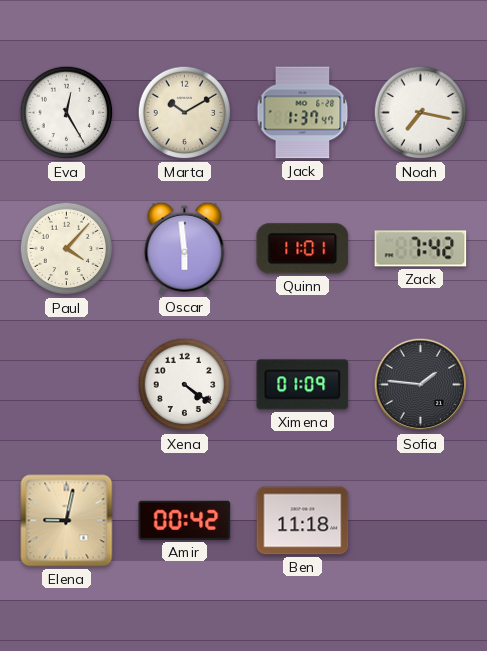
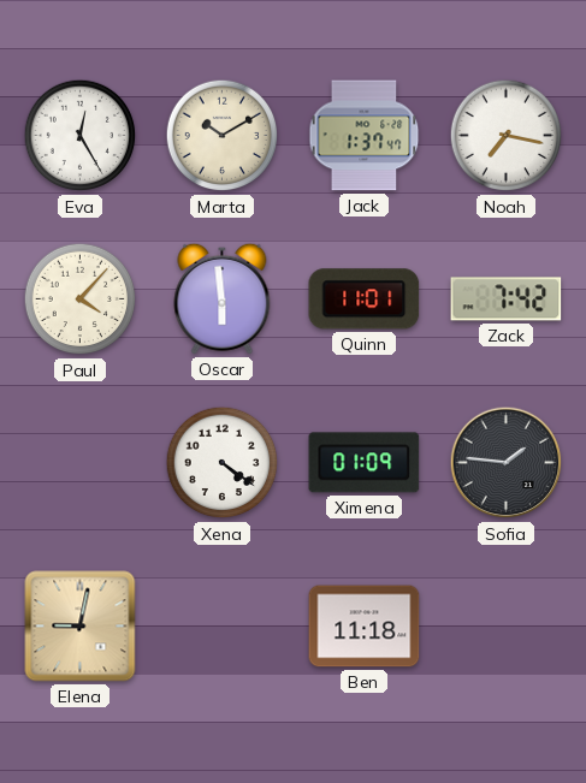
Amir: 00:42 -> none (185, 520)
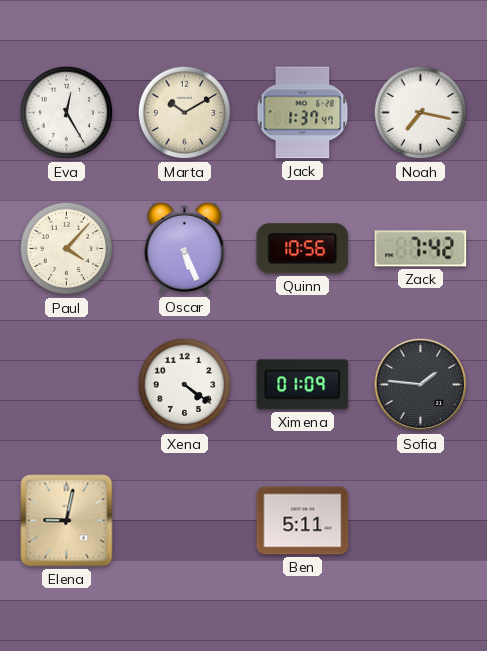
Oscar: 5:59 -> 5:26 (185, 248)
Quinn: 11:01 -> 10:56 (303, 249)
Ben: 11:18 -> 5:11 (303, 521)
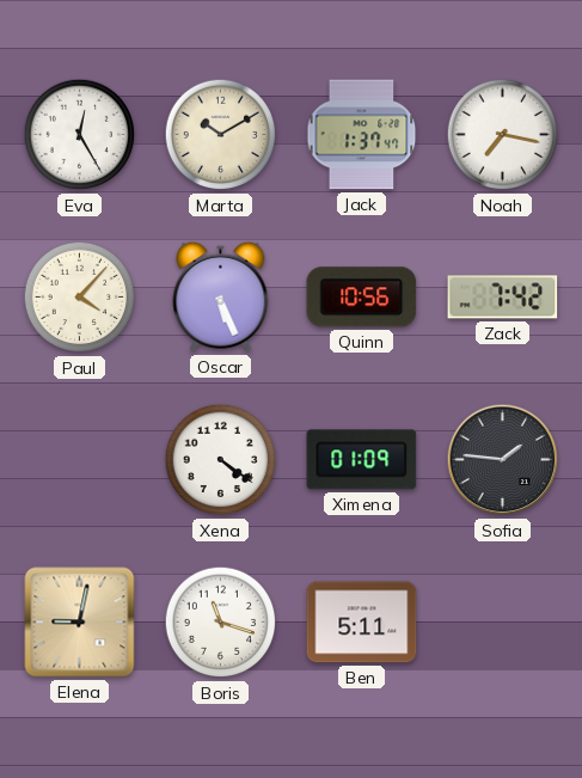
Boris: none -> 11:18 (221, 623)
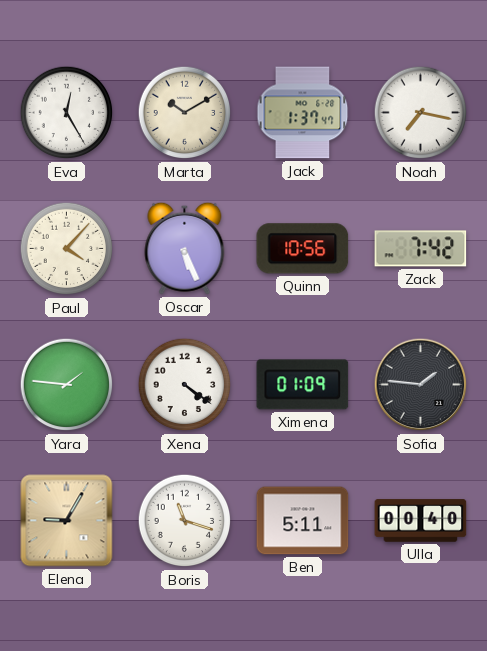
Yara: none -> 1:46 (67, 385)
Elena: 9:02 -> 9:05 (67, 521)
Ulla: none -> 00:40 (421, 521)
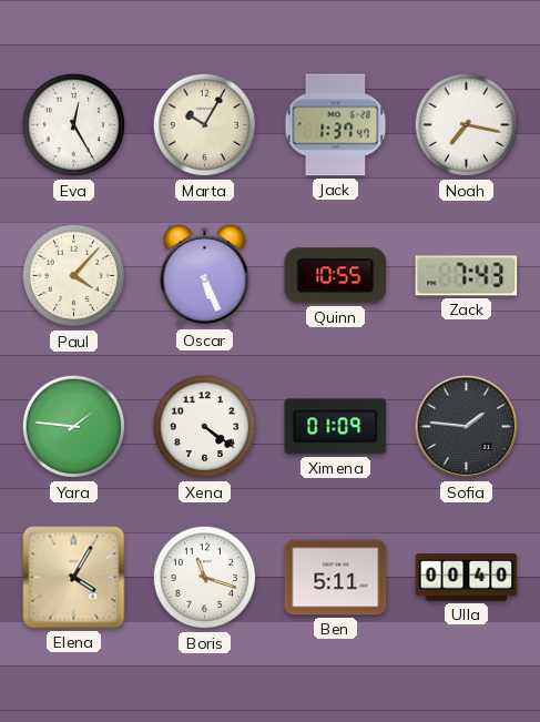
Marta: 10:10 -> 10:05 (205, 125)
Quinn: 10:56 -> 10:55 (336, 276)
Zack: 7:42 -> 7:43 (467, 276)
Elena: 9:05 -> 4:05 (74, 578)
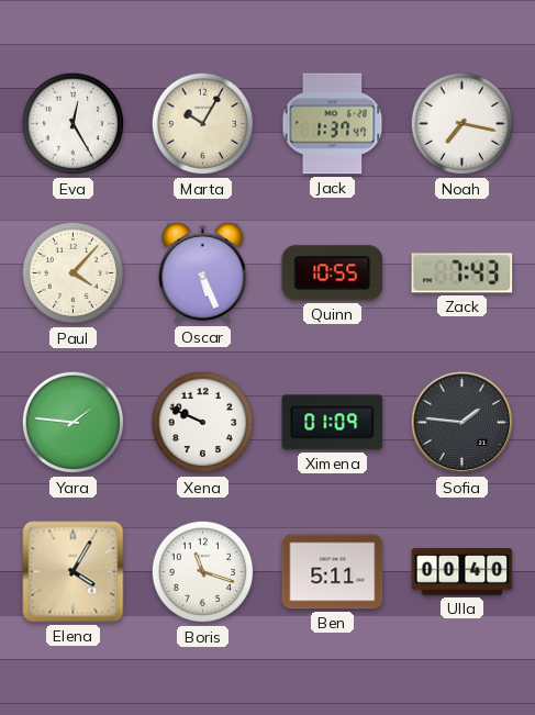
Xena: 4:21 -> 9:49 (203, 423)
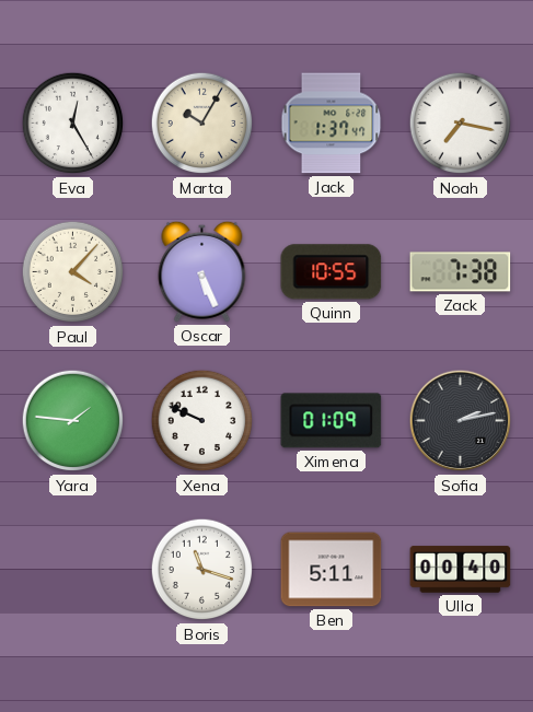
Zack: 7:43 -> 7:38 (461, 272)
Sofia: 1:46 -> 2:13 (461, 421)
Elena: 4:05 -> none (74, 572)
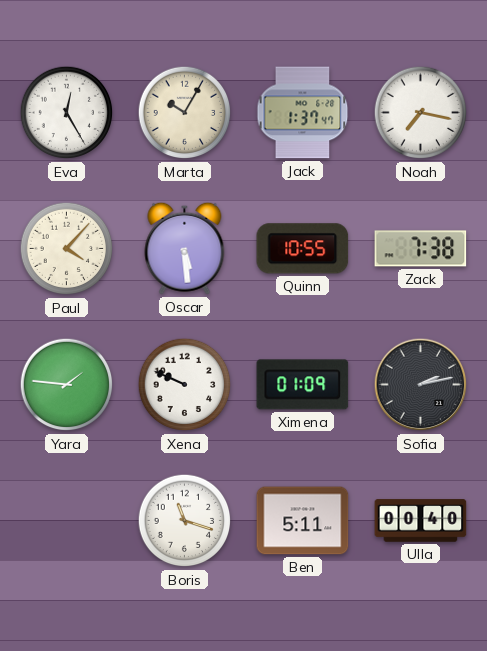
Oscar: 5:26 -> 5:29 (185, 248)
